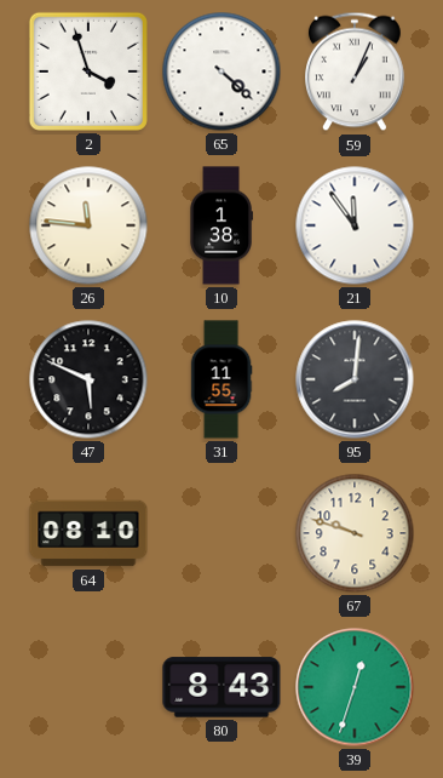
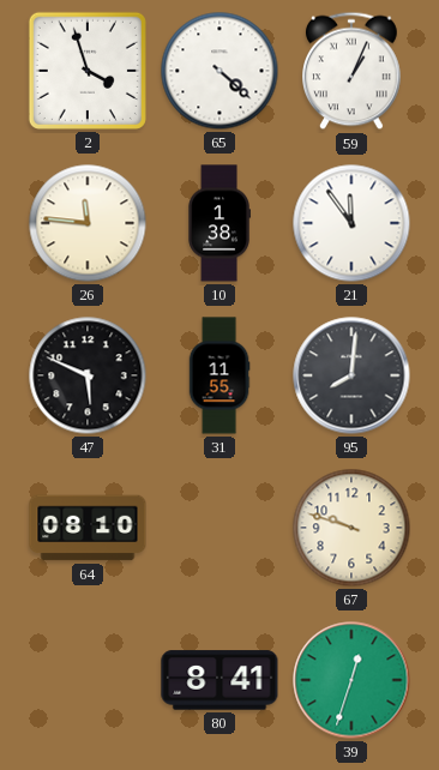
80: 8:43 -> 8:41 (220, 680)
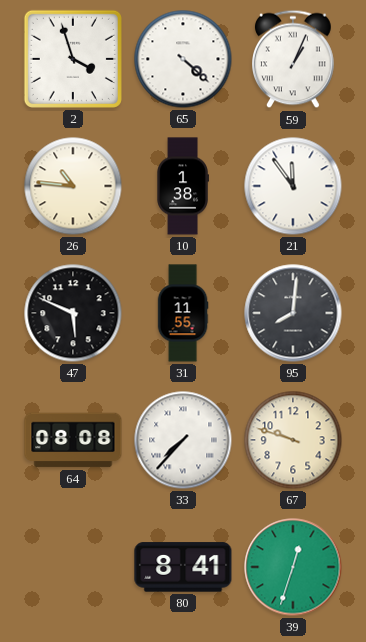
26: 11:46 -> 10:46 (73, 186)
64: 08:10 -> 08:08 (73, 440)
33: none -> 7:37 (183, 440)
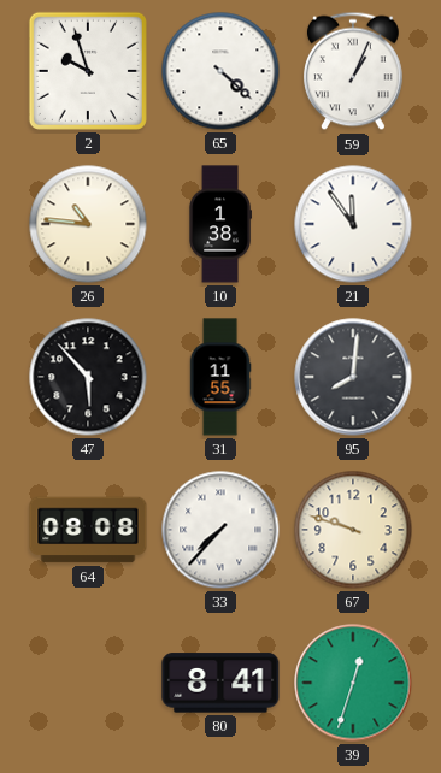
2: 3:57 -> 9:57 (88, 71)
47: 5:49 -> 5:53 (88, 377)
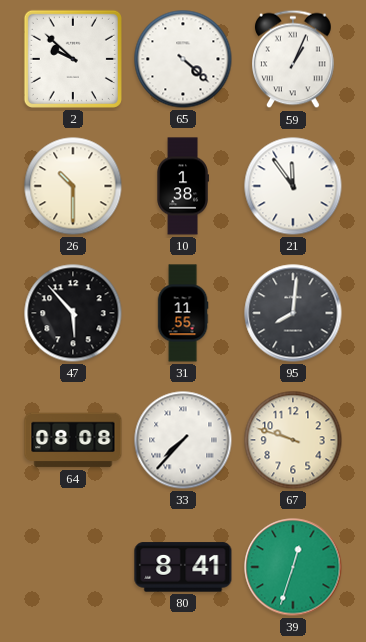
2: 9:57 -> 9:52 (73, 59)
26: 10:46 -> 10:30 (73, 186)
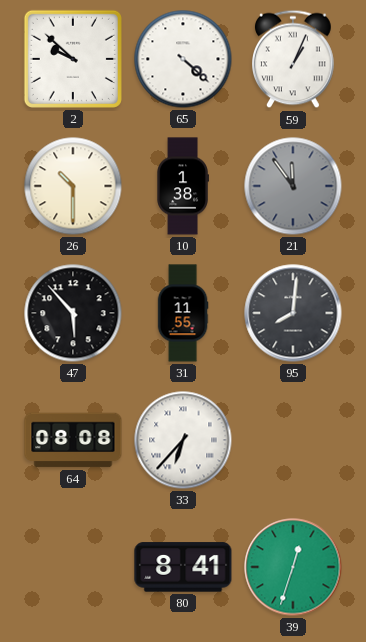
21 dial: white -> grey (293, 186)
33: 7:37 -> 6:37 (183, 440)
67: 9:48 -> none (293, 440)
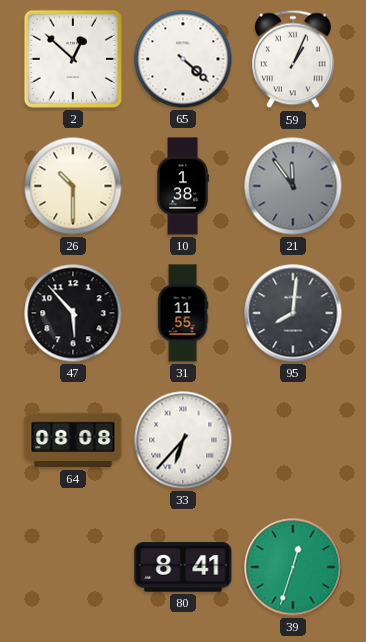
2: 9:52 -> 12:52 (73, 59)
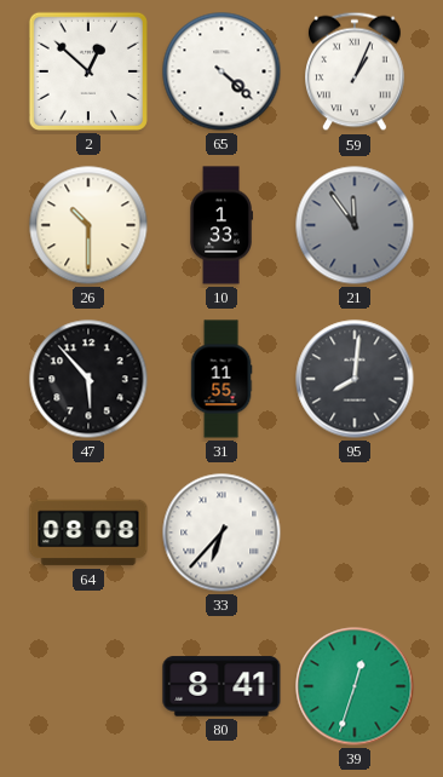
10: 1:38 -> 1:33 (221, 225)
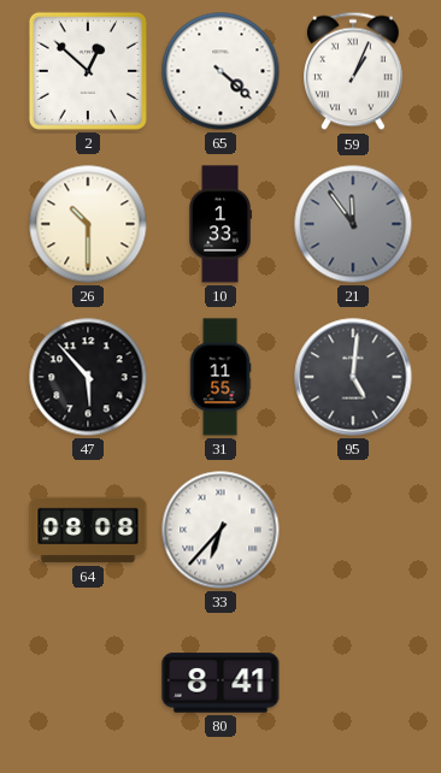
95: 8:01 -> 5:01 (353, 377)
39: 12:33 -> none (355, 686)
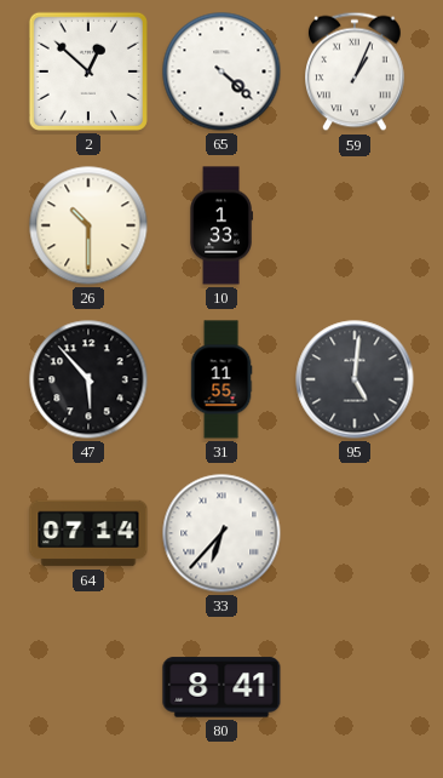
21: 11:54 -> none (353, 224)
64: 08:08 -> 07:14 (88, 533)
